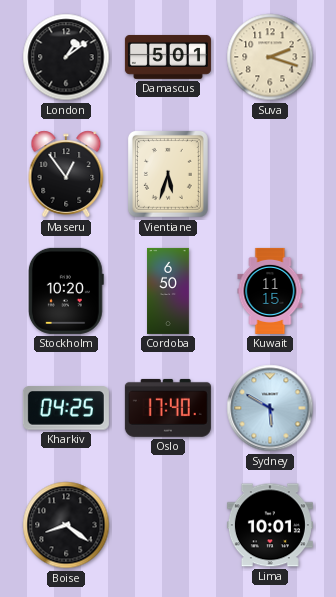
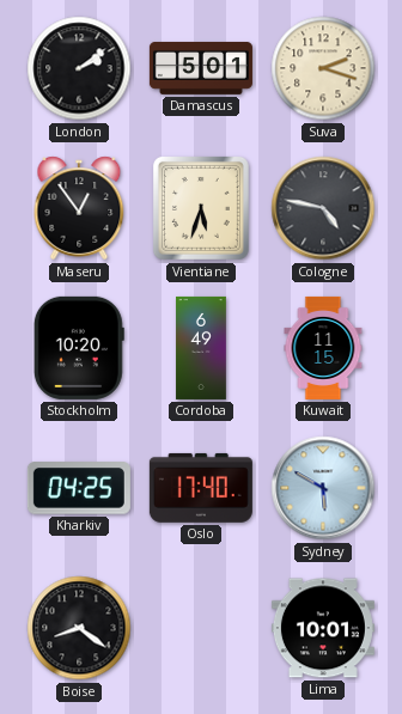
London: 1:09 -> 2:09 (79, 68)
Cologne: none -> 4:47 (323, 208)
Cordoba: 6:50 -> 6:49 (201, 348)
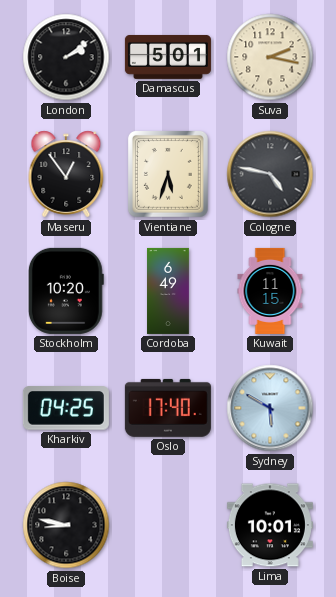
Suva: 2:18 -> 2:17 (270, 57)
Boise: 8:21 -> 8:47 (66, 525)
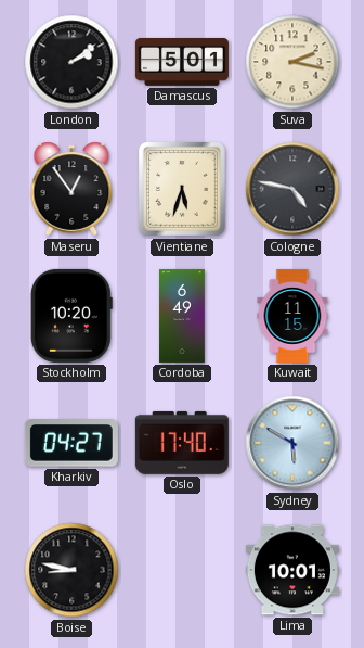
Kharkiv: 04:25 -> 04:27 (71, 443)
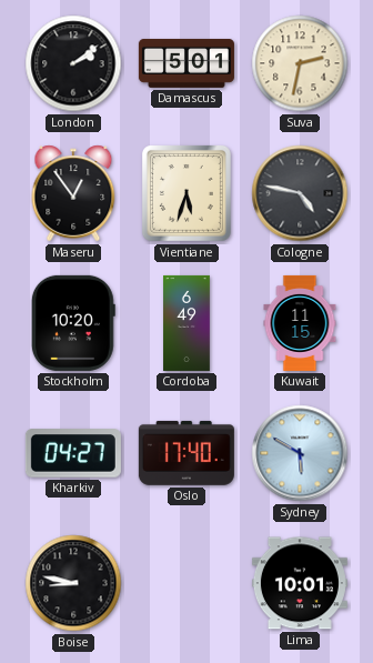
Suva: 2:17 -> 2:32 (300, 63)
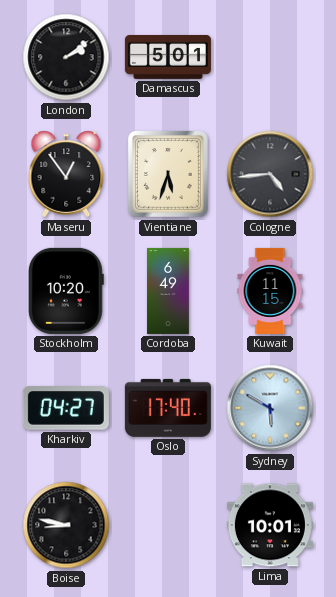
Suva: 2:32 -> none (300, 63)
Cologne: 4:47 -> 4:44 (270, 174)
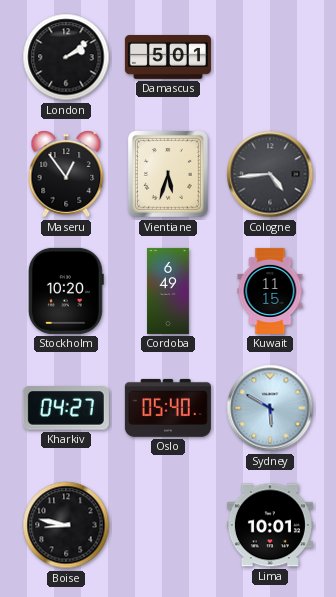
Oslo: 17:40 -> 05:40 (168, 408)
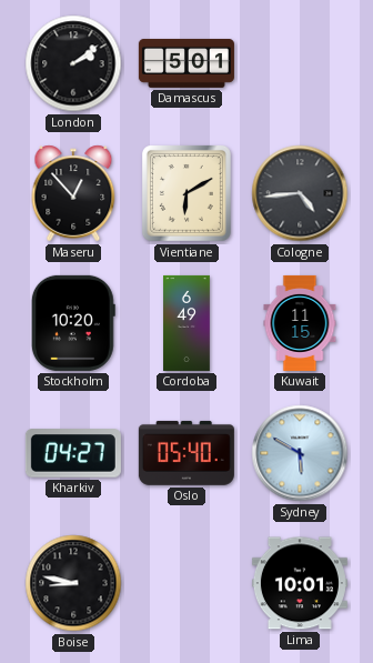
Maseru: 12:54 -> 12:53 (73, 193)
Vientiane: 5:33 -> 6:10 (186, 193)
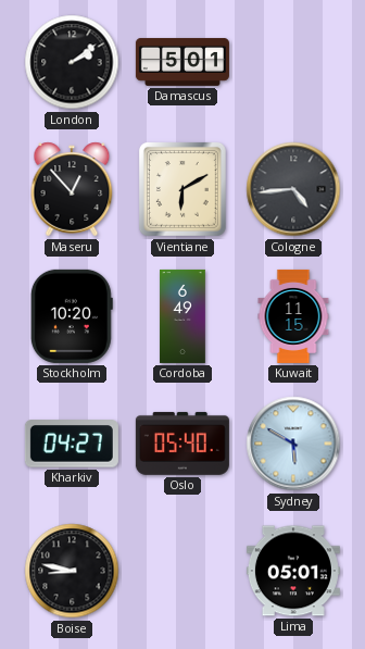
Lima: 10:01 -> 05:01 (293, 571)
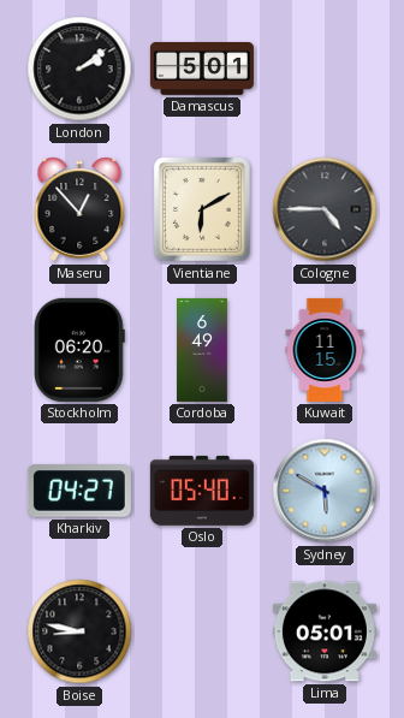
Cologne: 4:44 -> 4:45 (325, 209)
Stockholm: 10:20 -> 06:20 (79, 350)
